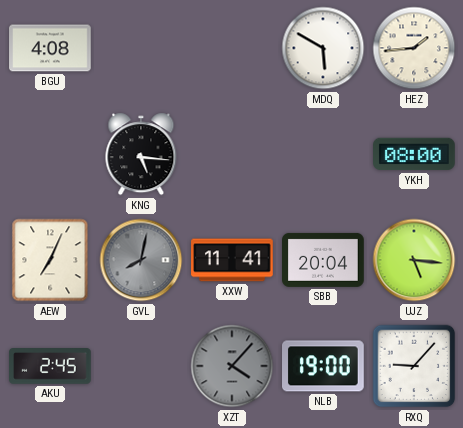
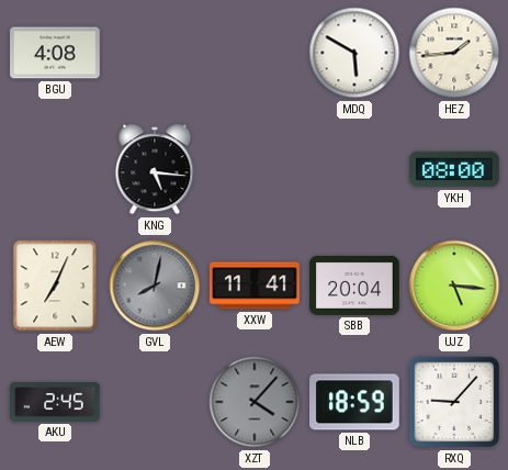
NLB: 19:00 -> 18:59 (355, 402)
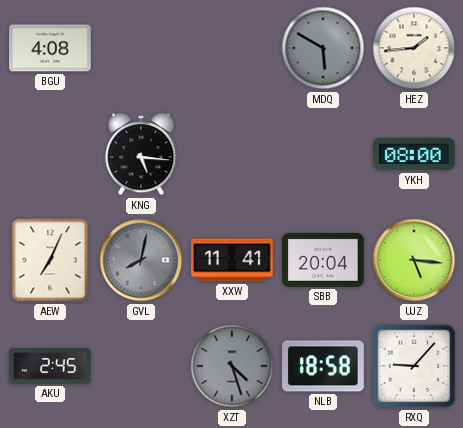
MDQ dial: white -> grey (323, 48)
XZT: 4:07 -> 4:27 (232, 366)
NLB: 18:59 -> 18:58 (324, 366)
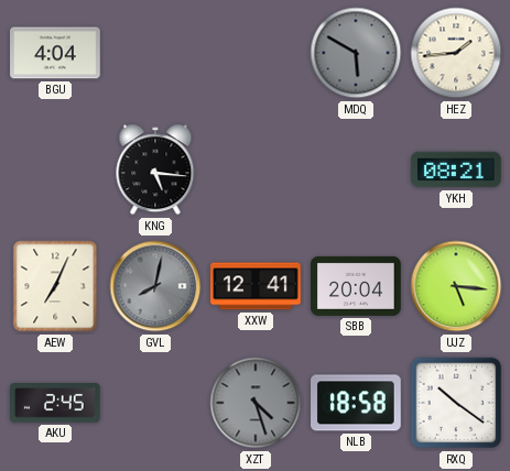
BGU: 4:08 -> 4:04 (55, 53)
YKH: 08:00 -> 08:21 (457, 169)
XXW: 11:41 -> 12:41 (256, 286)
RXQ: 9:07 -> 10:21 (456, 403)
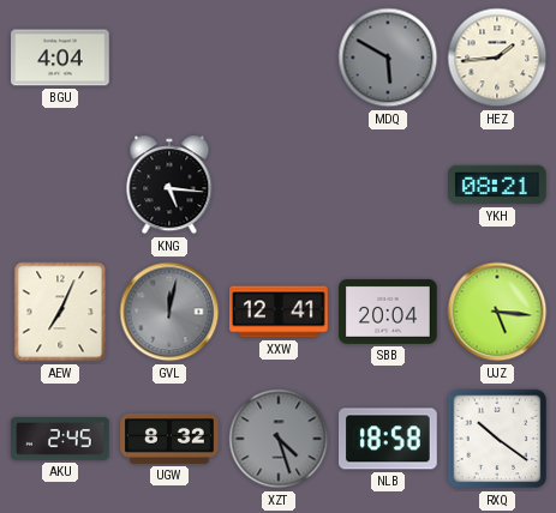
GVL: 8:02 -> 12:02 (169, 312)
UGW: none -> 8:32 (169, 439)
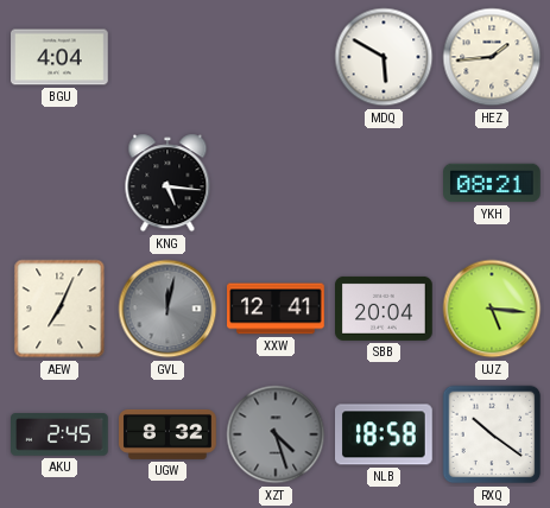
MDQ dial: grey -> white (384, 57)
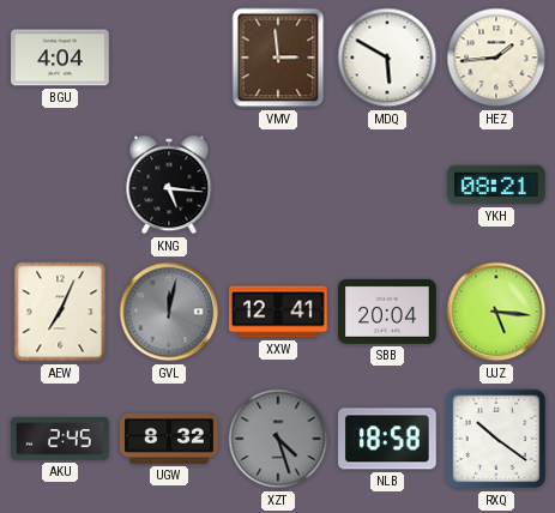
VMV: none -> 2:59 (278, 58)
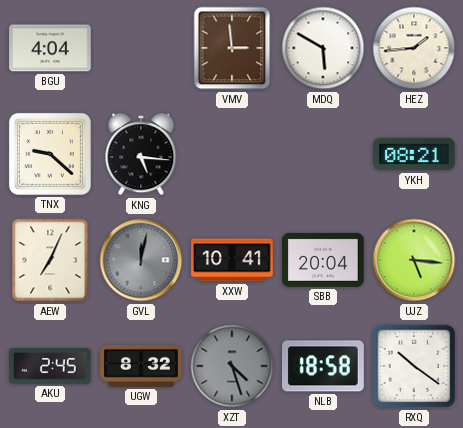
TNX: none -> 9:22 (50, 154)
XXW: 12:41 -> 10:41 (232, 260)
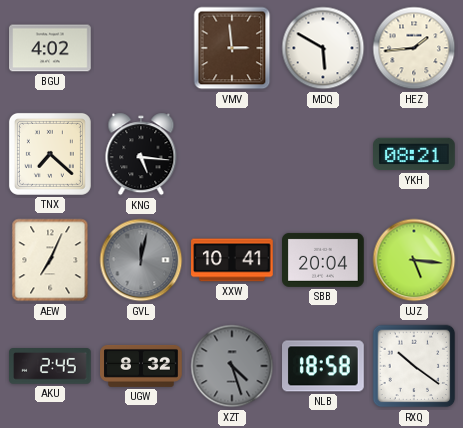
BGU: 4:04 -> 4:02 (50, 48)
TNX: 9:22 -> 7:22 (50, 154)
